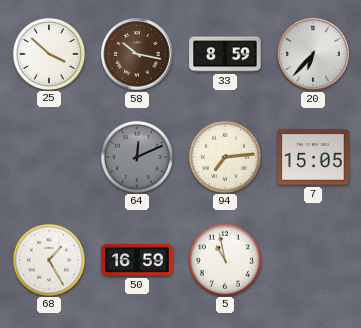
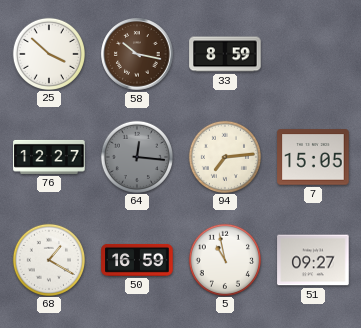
20: 6:37 -> none (313, 54)
76: none -> 12:27 (49, 157)
64: 12:11 -> 12:16 (136, 156)
68: 1:25 -> 1:20 (48, 259)
51: none -> 09:27 (313, 260)
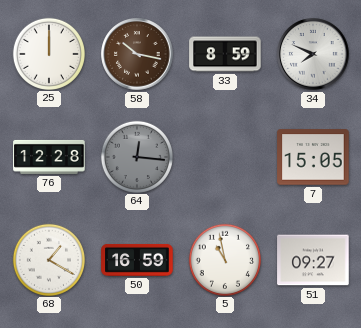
25: 3:52 -> 12:00 (48, 53)
34: none -> 7:49 (313, 54)
76: 12:27 -> 12:28 (49, 157)
94: 7:14 -> none (224, 156)
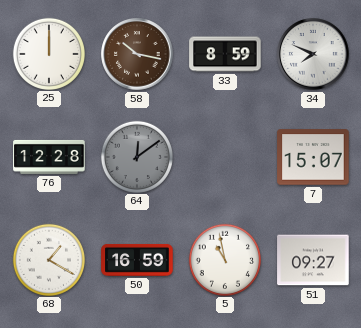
64: 12:16 -> 12:09 (136, 156)
7: 15:05 -> 15:07 (313, 157)
